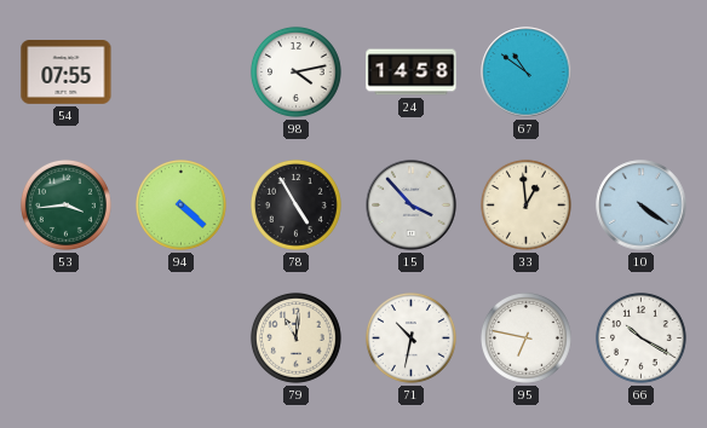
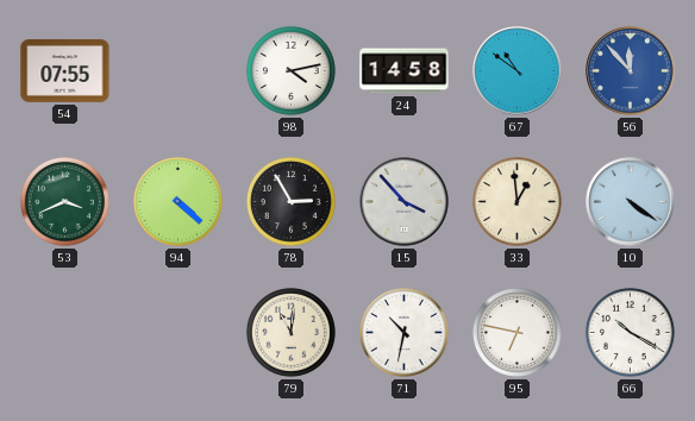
56: none -> 11:53 (631, 71)
53: 3:44 -> 3:41 (65, 202)
78: 4:55 -> 2:55 (292, 202)
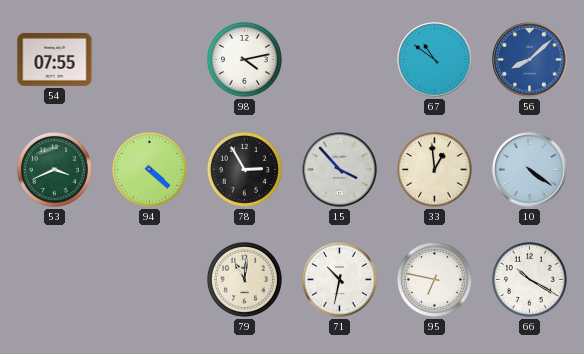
24: 14:58 -> none (405, 71)
56: 11:53 -> 8:08 (530, 60)
